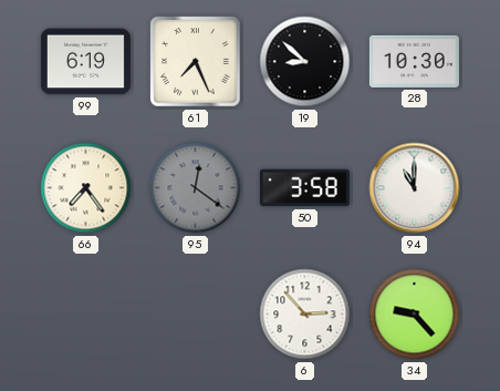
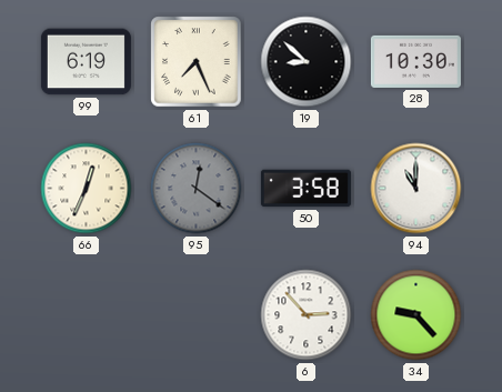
66: 7:24 -> 12:34 (87, 189)
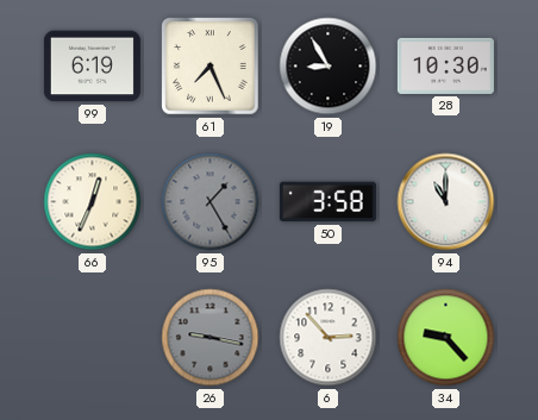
19: 8:52 -> 8:55 (329, 67)
95: 12:21 -> 1:25 (211, 202)
26: none -> 9:17 (211, 338)
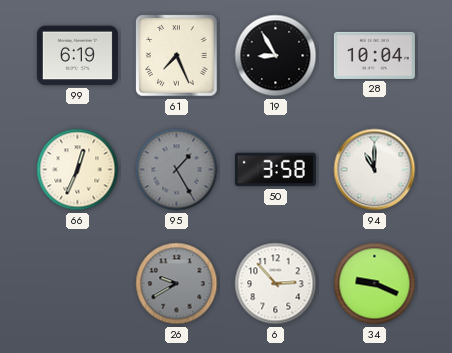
28: 10:30 -> 10:04 (374, 55)
26: 9:17 -> 9:40 (177, 284)
34: 9:23 -> 9:19 (375, 284)
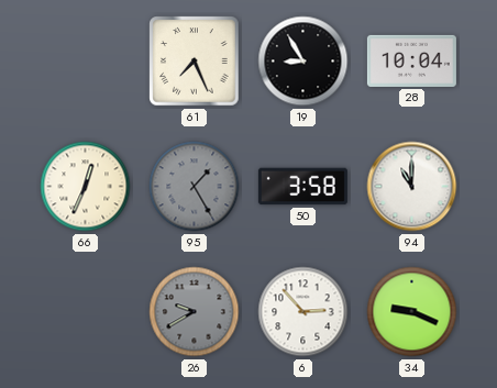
99: 6:19 -> none (77, 56)
